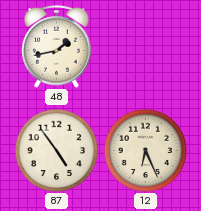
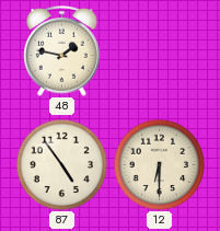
48: 1:43 -> 1:47 (62, 51)
12: 6:26 -> 6:30 (159, 164)
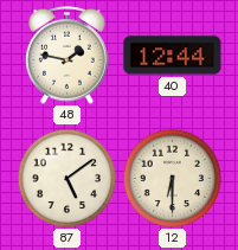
40: none -> 12:44 (173, 56)
87: 4:54 -> 5:09 (66, 178)
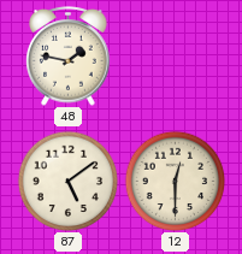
40: 12:44 -> none (173, 56)
12: 6:30 -> 12:30 (175, 181)
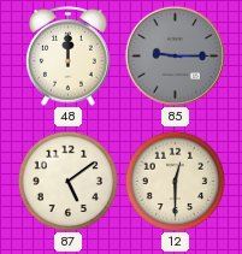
48: 1:47 -> 12:00 (69, 57)
85: none -> 9:15 (175, 55)
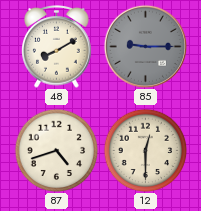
48: 12:00 -> 8:10 (57, 47)
87: 5:09 -> 4:42 (56, 150)
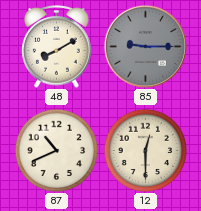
87: 4:42 -> 10:41 (56, 150)
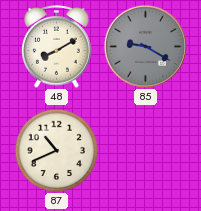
85: 9:15 -> 9:20 (145, 46)
12: 12:30 -> none (145, 150)
